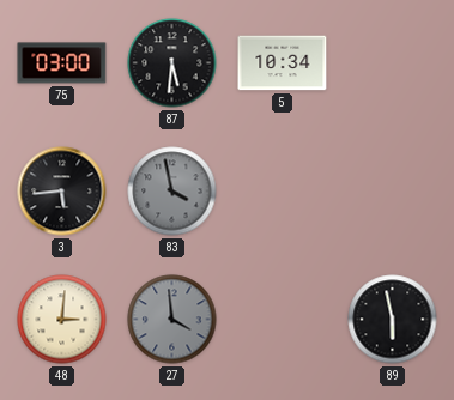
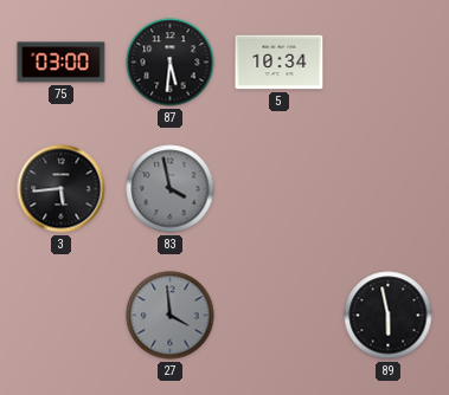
48: 3:01 -> none (62, 320)
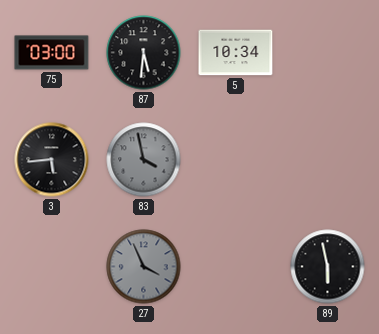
27: 3:59 -> 3:56 (144, 267)
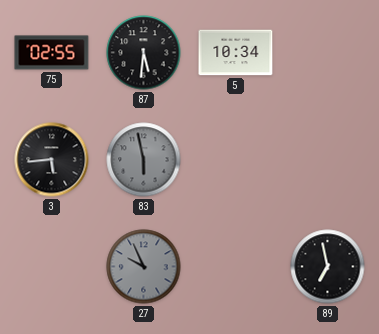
75: 03:00 -> 02:55 (52, 53)
83: 3:58 -> 5:58 (144, 160)
27: 3:56 -> 9:56 (144, 267)
89: 5:58 -> 6:58 (328, 267)
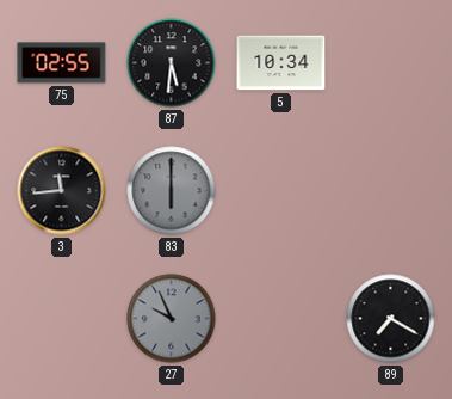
3: 5:44 -> 11:44 (62, 191)
83: 5:58 -> 6:00 (172, 191)
89: 6:58 -> 7:20 (391, 319)
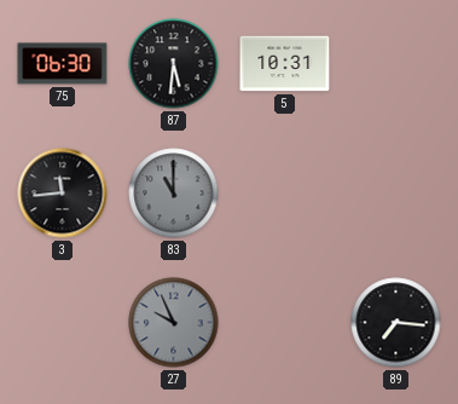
75: 02:55 -> 06:30 (63, 64)
5: 10:34 -> 10:31 (285, 64)
83: 6:00 -> 11:00 (174, 194)
89: 7:20 -> 7:16 (396, 323)
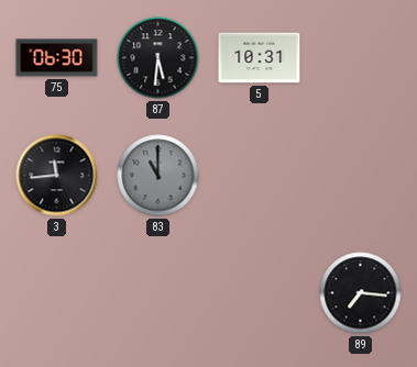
27: 9:56 -> none (174, 323)
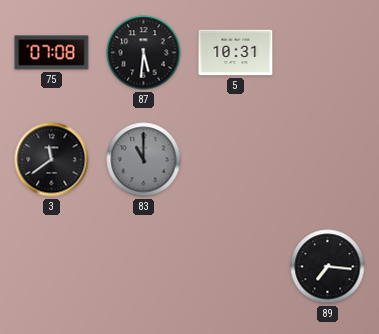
75: 06:30 -> 07:08 (52, 53)
3: 11:44 -> 11:39 (52, 160)
